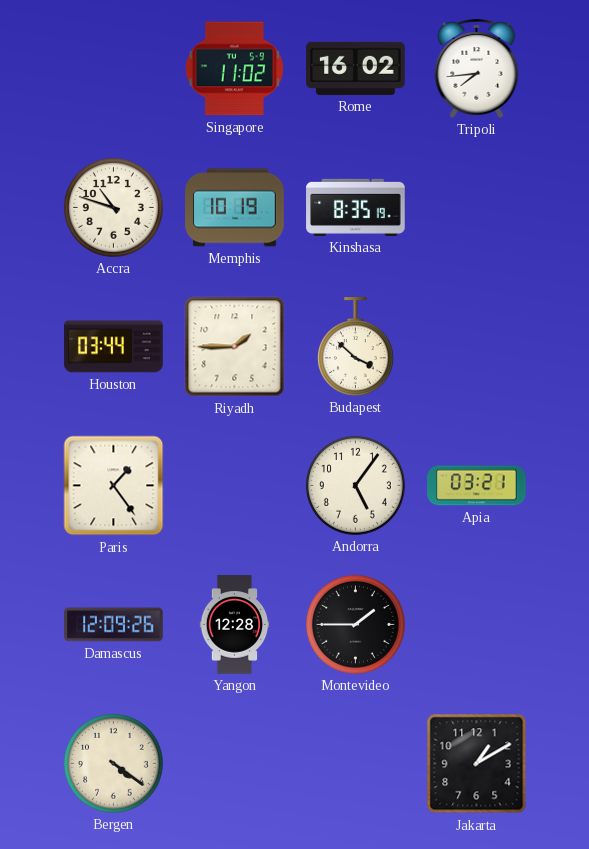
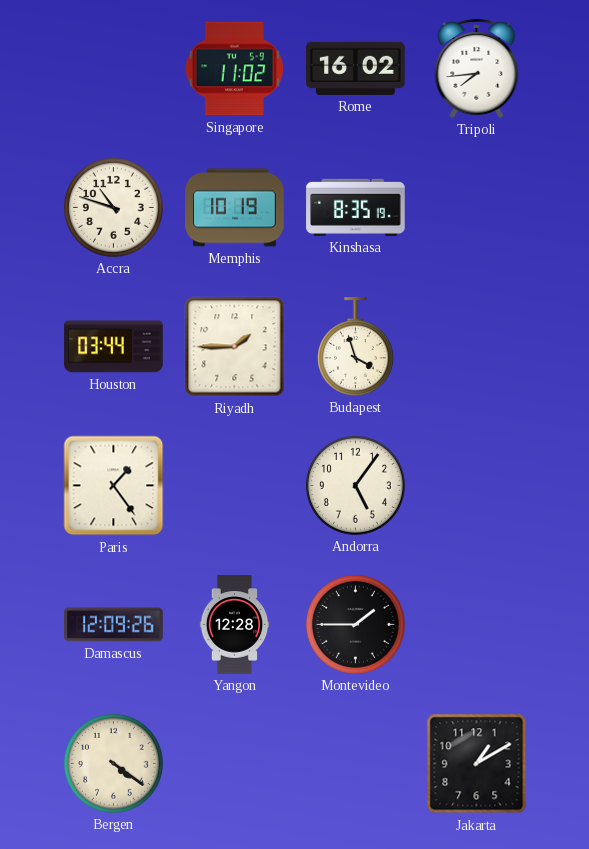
Budapest: 3:52 -> 3:57 (355, 347)
Apia: 03:21 -> none (477, 486)
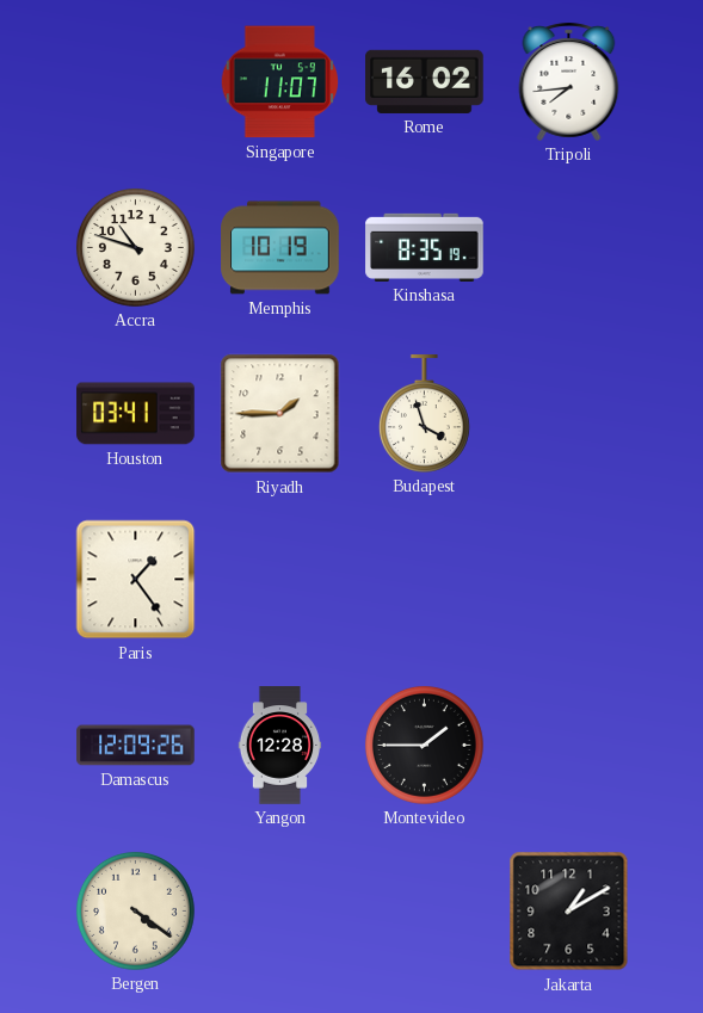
Singapore: 11:02 -> 11:07 (279, 82)
Houston: 03:44 -> 03:41 (136, 414)
Andorra: 5:06 -> none (355, 485)
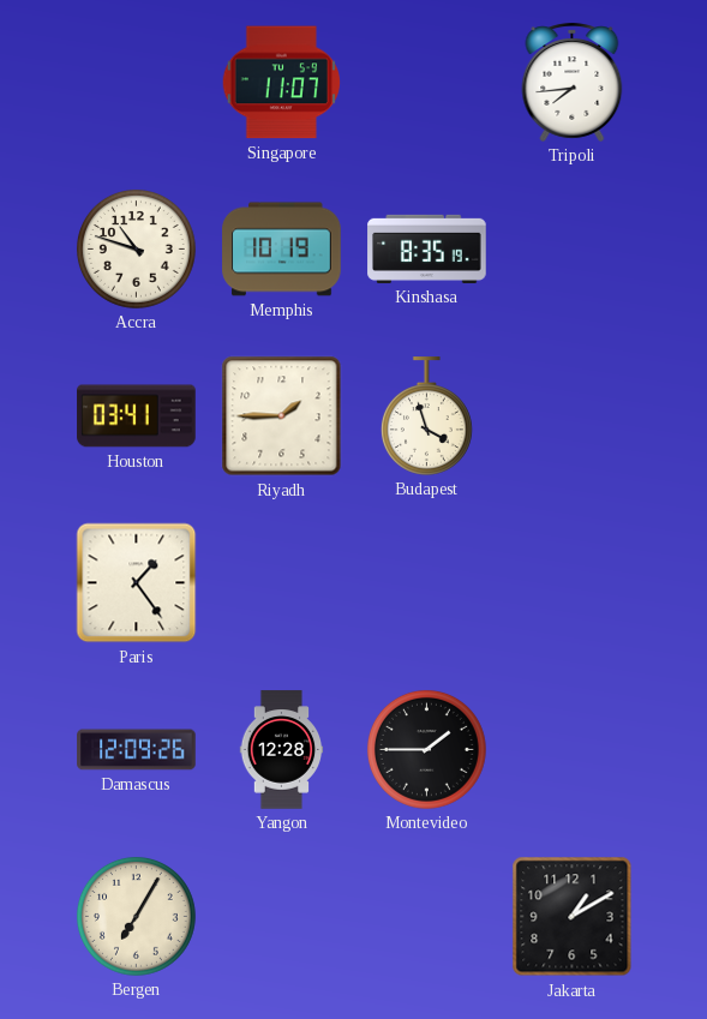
Rome: 16:02 -> none (425, 81)
Bergen: 4:21 -> 7:05 (136, 916)
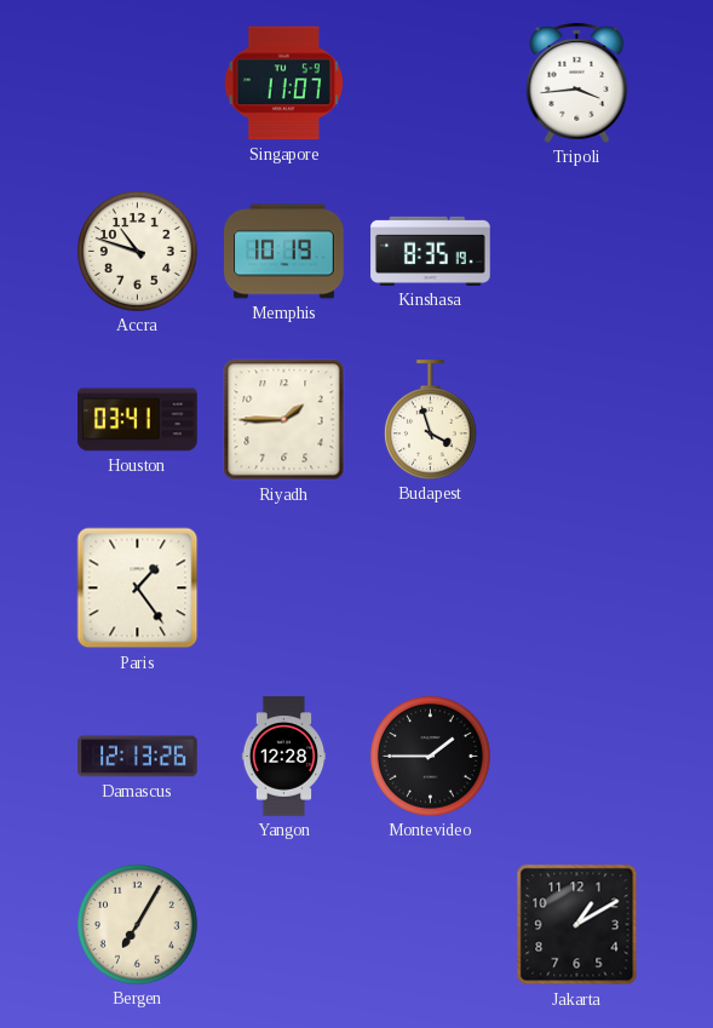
Tripoli: 7:44 -> 3:44 (577, 82)
Damascus: 12:09 -> 12:13 (138, 757)
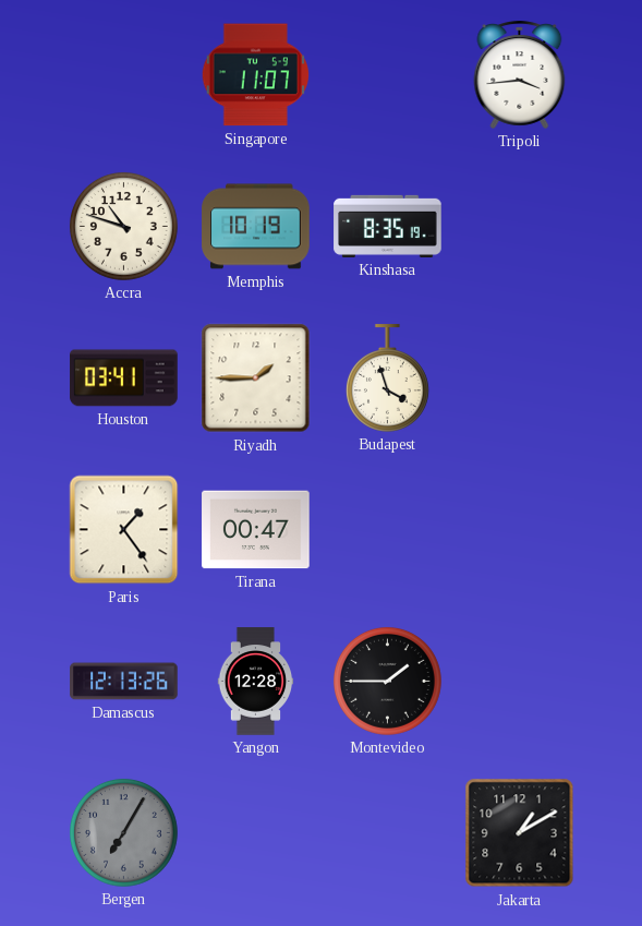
Tirana: none -> 00:47 (256, 530)
Bergen dial: cream -> grey (123, 832)
